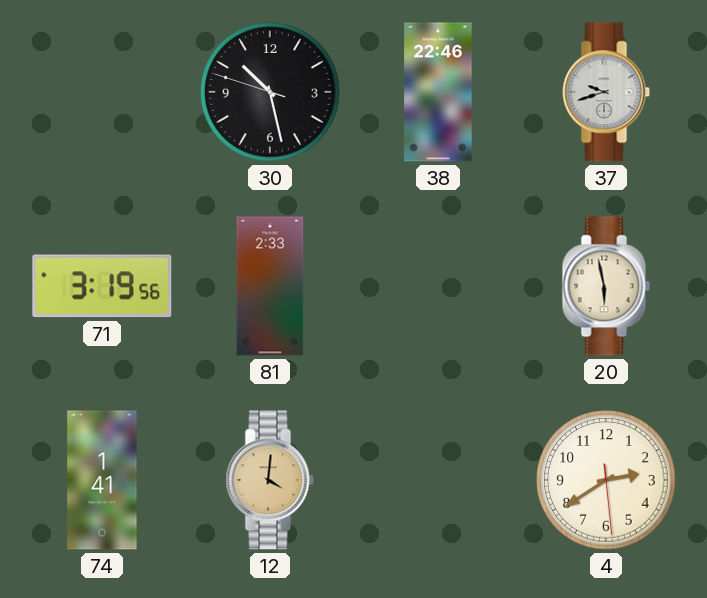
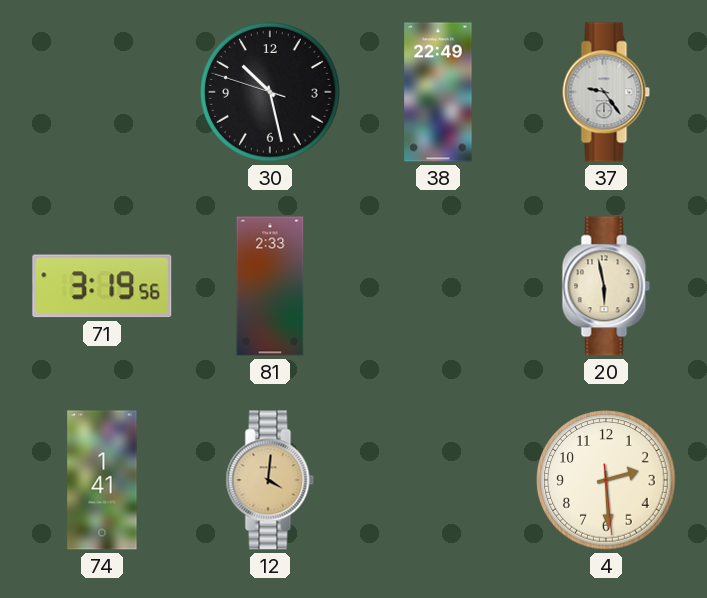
38: 22:46 -> 22:49 (438, 92)
37: 9:42 -> 9:24 (606, 92)
4: 2:39 -> 2:29 (606, 480)
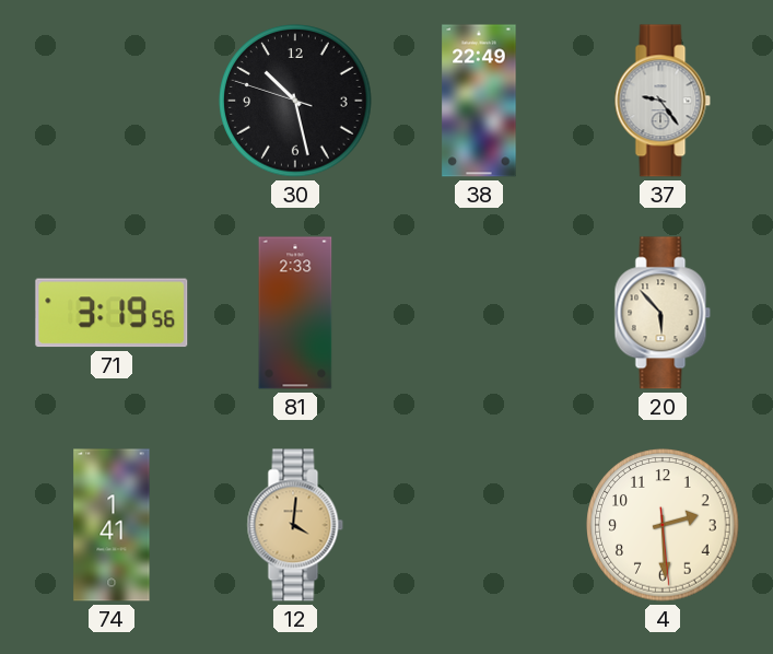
20: 5:58 -> 5:53 (663, 313)
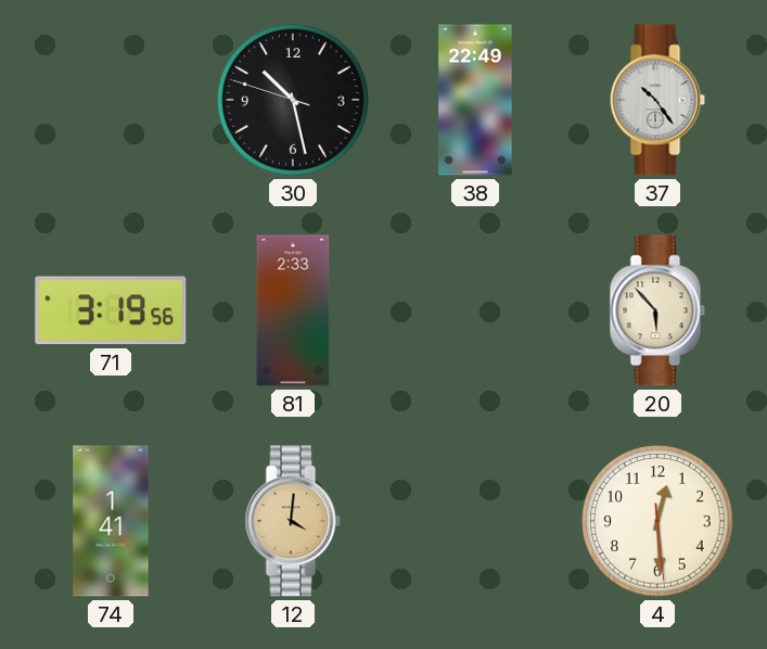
37: 9:24 -> 10:24 (657, 100)
4: 2:29 -> 12:29 (657, 521)
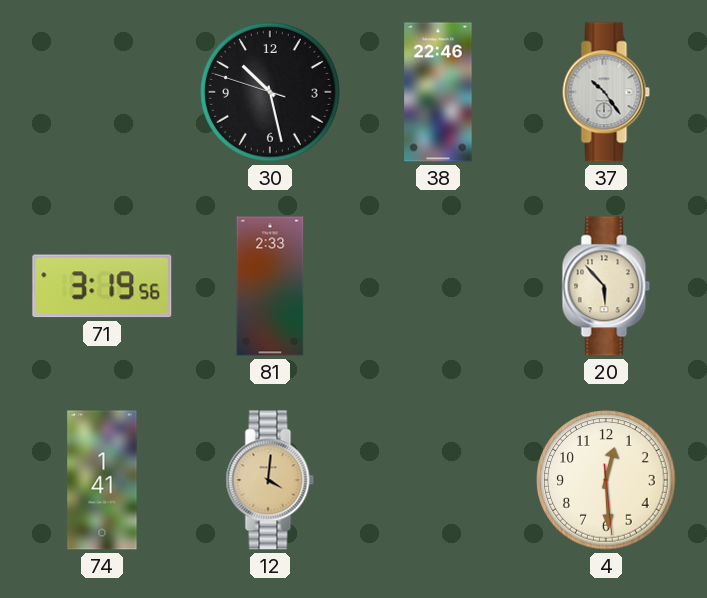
38: 22:49 -> 22:46 (438, 92)
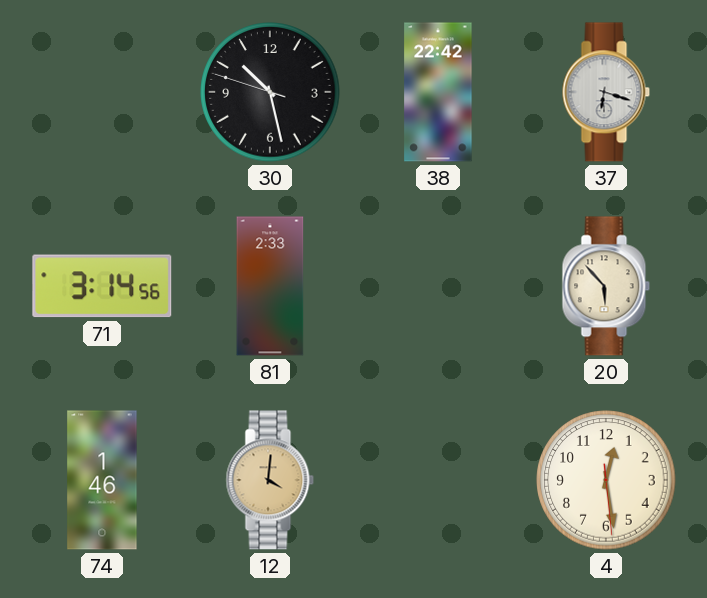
38: 22:46 -> 22:42 (438, 92)
37: 10:24 -> 6:18 (606, 92)
71: 3:19 -> 3:14 (102, 286)
74: 1:41 -> 1:46 (102, 480)
4: 12:29 -> 12:28 (606, 480)
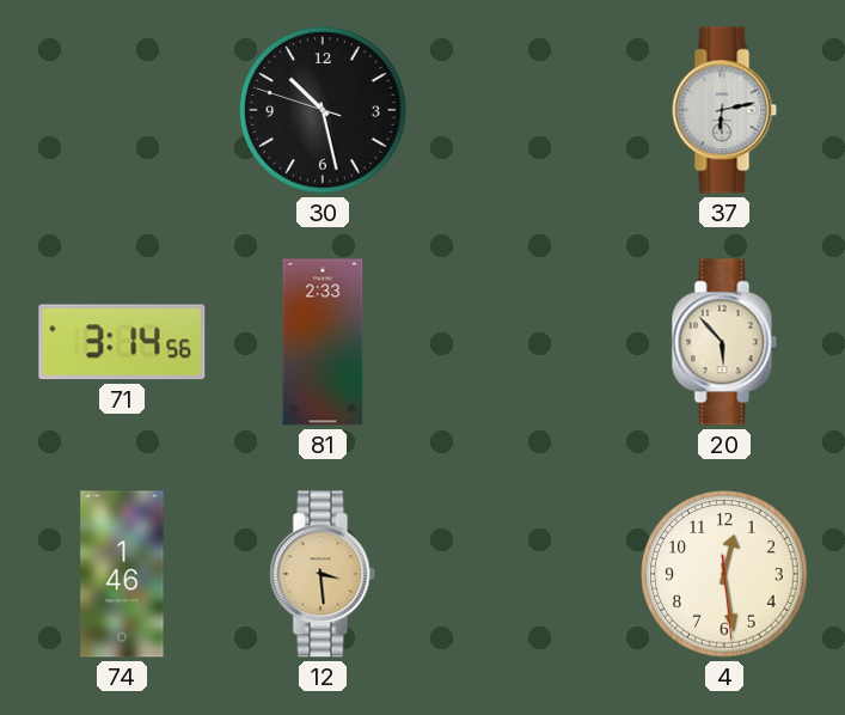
38: 22:42 -> none (438, 92)
37: 6:18 -> 6:13 (724, 110)
12: 4:01 -> 3:29 (323, 574)
